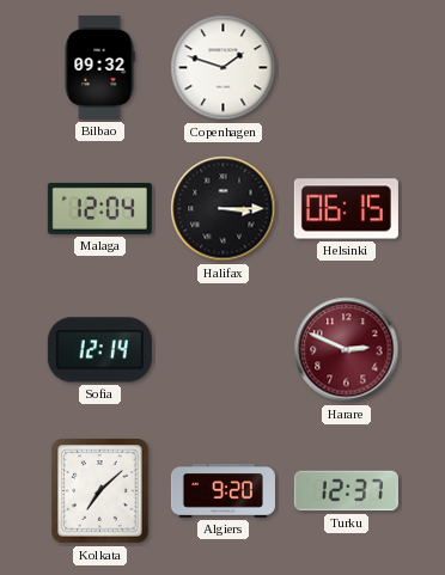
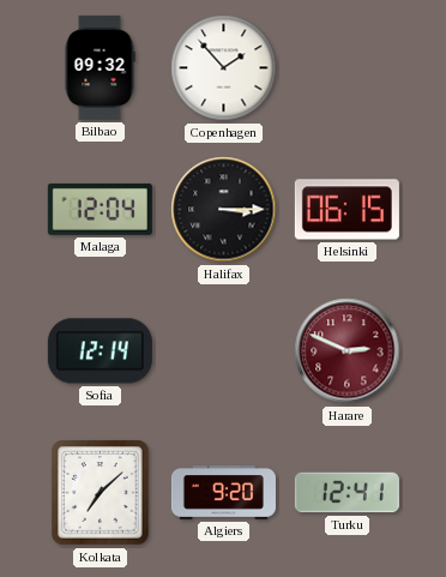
Copenhagen: 1:48 -> 1:53 (224, 68)
Turku: 12:37 -> 12:41 (346, 493)
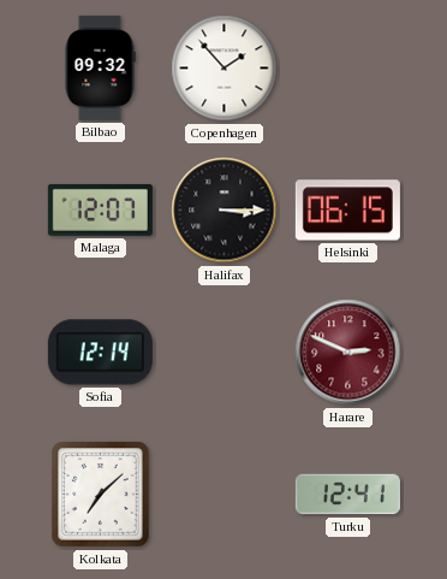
Malaga: 12:04 -> 12:07 (100, 209)
Algiers: 9:20 -> none (223, 493)
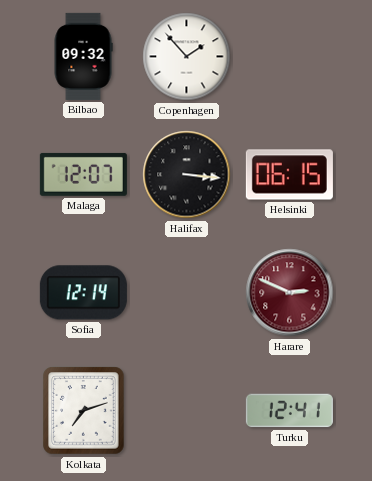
Halifax: 3:15 -> 3:16 (187, 175)
Kolkata: 7:08 -> 7:12 (84, 411)
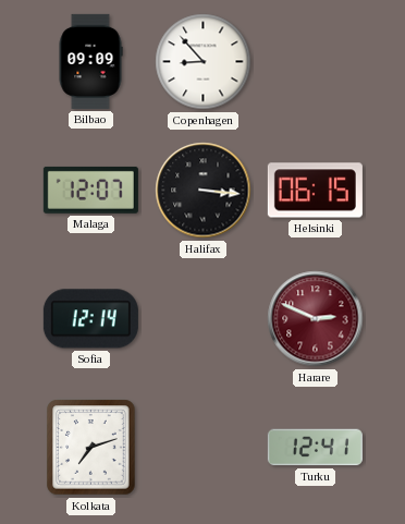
Bilbao: 09:32 -> 09:09 (90, 61)
Copenhagen: 1:53 -> 8:53 (204, 62)
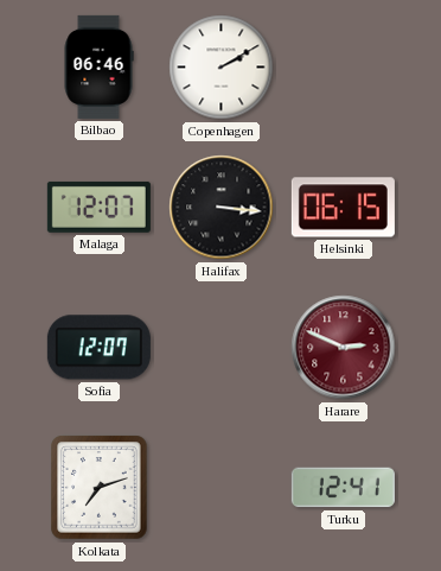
Bilbao: 09:09 -> 06:46 (98, 66)
Copenhagen: 8:53 -> 2:10 (222, 68)
Sofia: 12:14 -> 12:07 (98, 348)
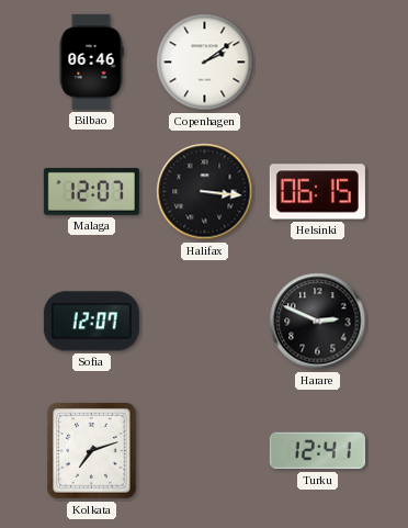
Copenhagen: 2:10 -> 2:09 (205, 63)
Harare dial: burgundy -> black (318, 322)
